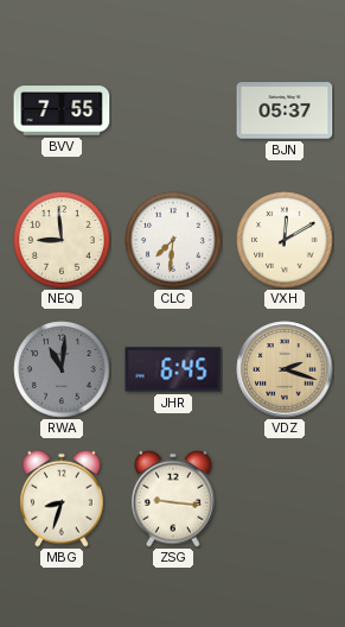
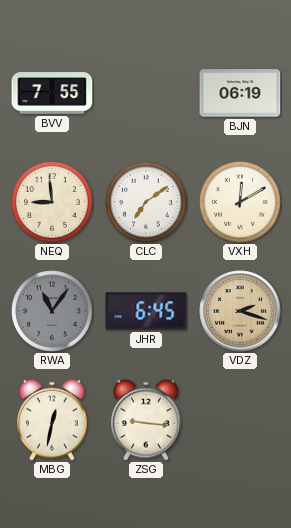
BJN: 05:37 -> 06:19 (240, 93)
CLC: 7:31 -> 7:09 (146, 202)
RWA: 11:01 -> 11:06 (52, 311)
MBG: 8:33 -> 12:32 (53, 420)
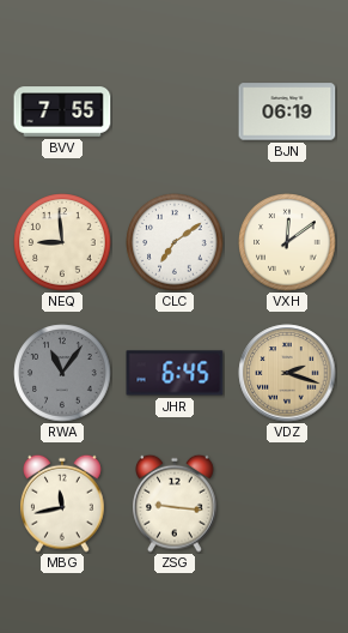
VXH: 12:10 -> 12:09 (287, 242)
MBG: 12:32 -> 11:43 (63, 504)
